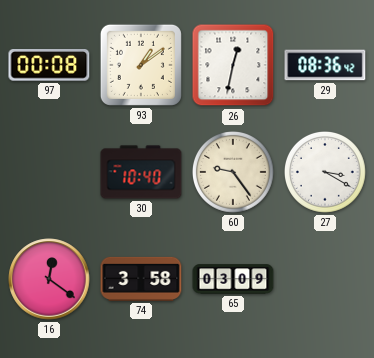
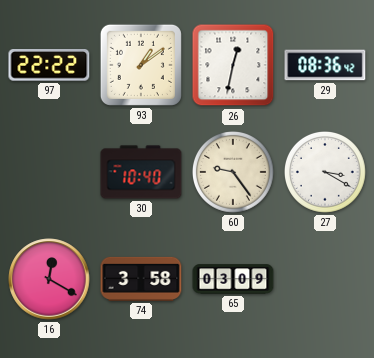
97: 00:08 -> 22:22 (49, 66)
16: 12:21 -> 12:20 (49, 279)
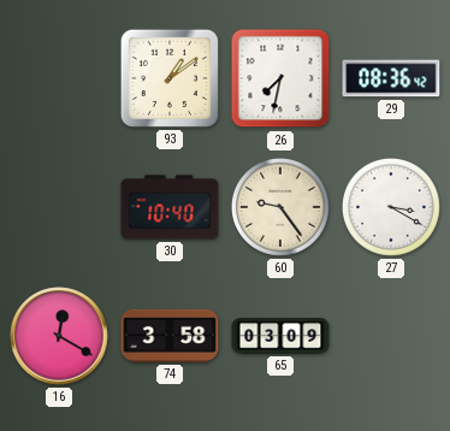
97: 22:22 -> none (49, 66)
26: 12:32 -> 7:32 (280, 78)
